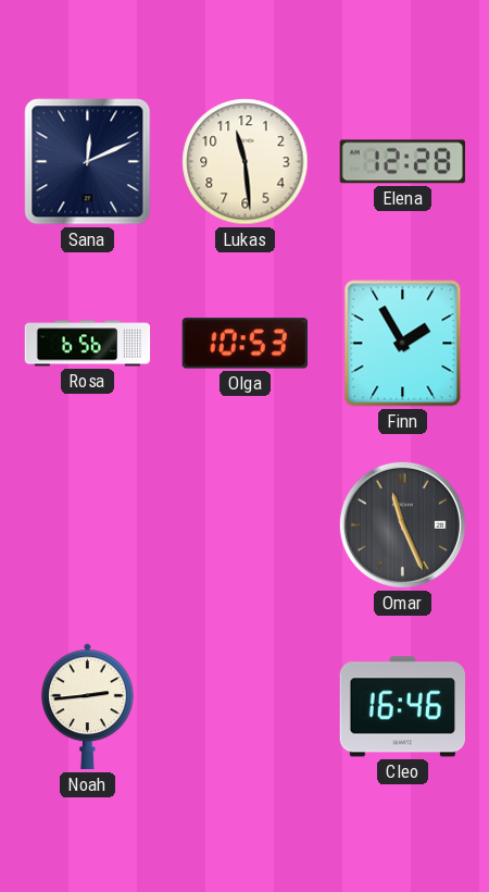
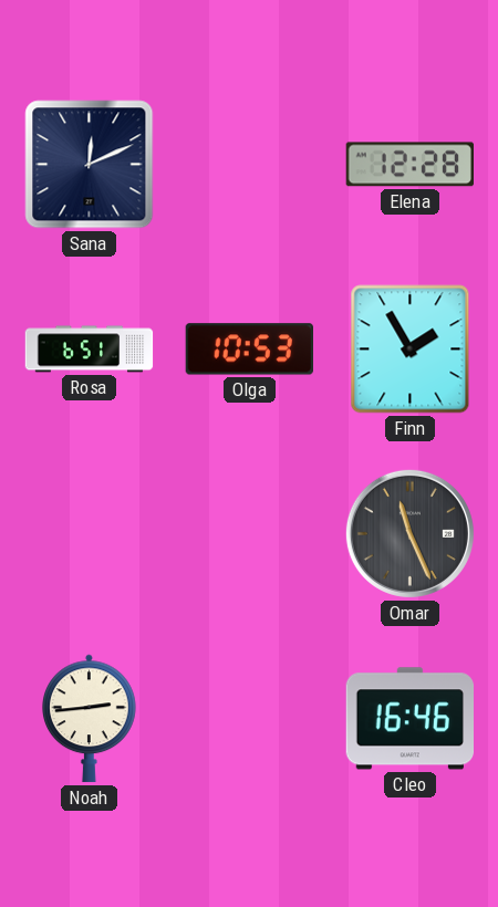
Lukas: 11:29 -> none (246, 162)
Rosa: 6:56 -> 6:51 (90, 350)
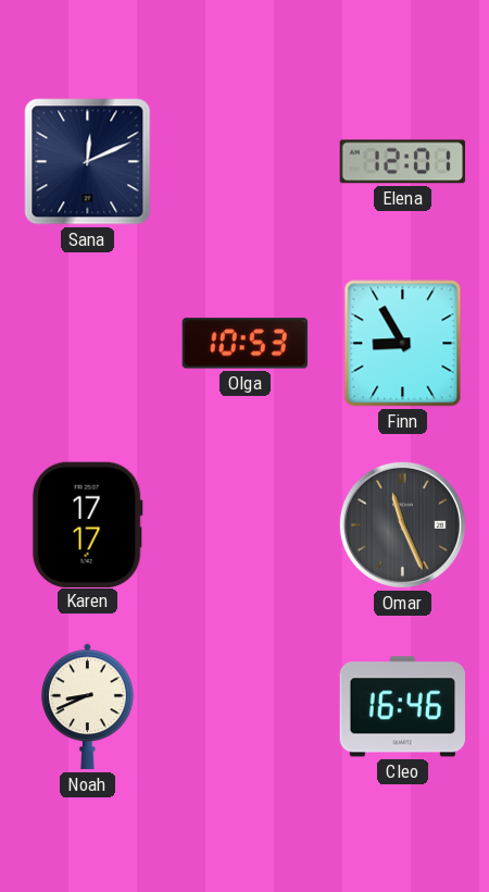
Elena: 12:28 -> 12:01 (402, 162)
Rosa: 6:51 -> none (90, 350)
Finn: 1:55 -> 8:55 (403, 344)
Karen: none -> 17:17 (87, 524)
Noah: 2:44 -> 8:41 (88, 707)
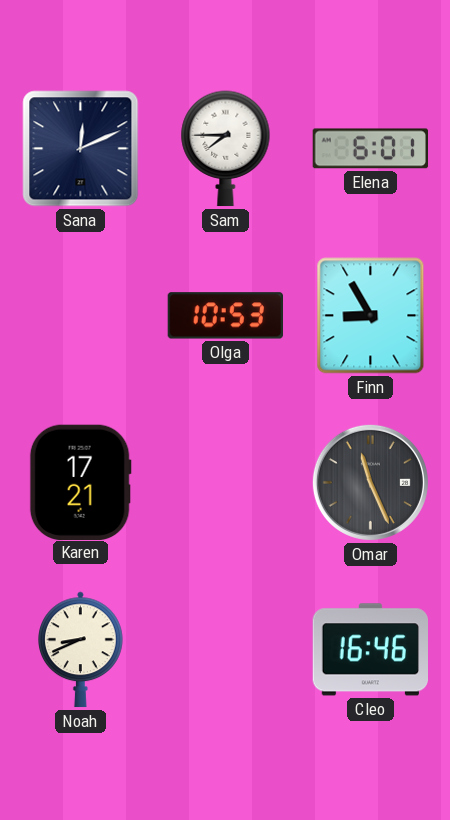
Sam: none -> 7:45 (226, 149)
Elena: 12:01 -> 6:01 (370, 149)
Karen: 17:17 -> 17:21 (80, 482)
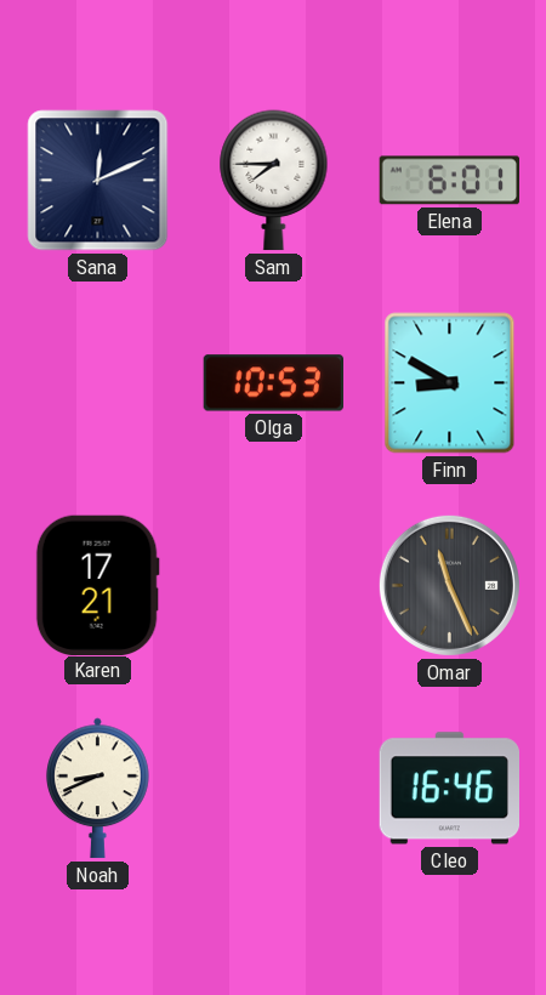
Finn: 8:55 -> 8:50 (450, 383)
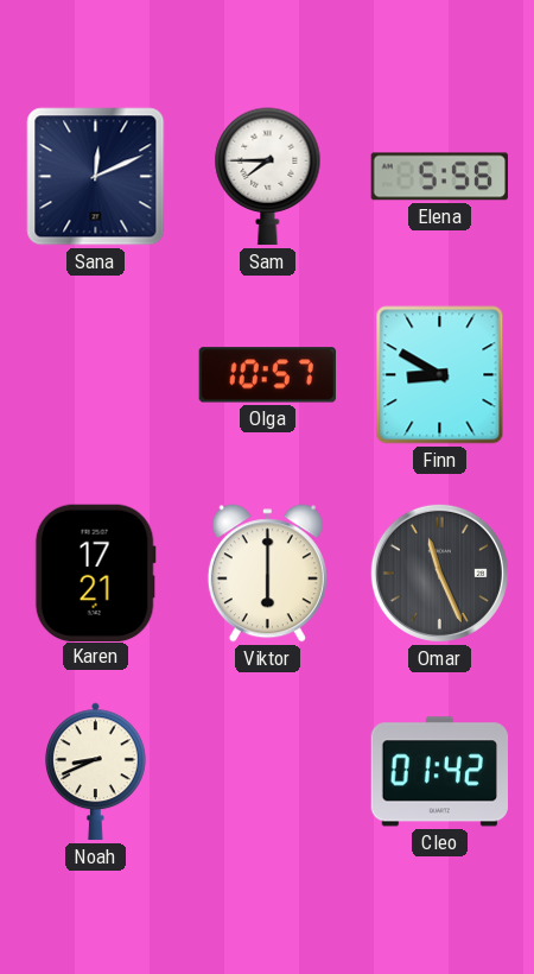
Elena: 6:01 -> 5:56 (439, 177)
Olga: 10:53 -> 10:57 (267, 375)
Viktor: none -> 6:00 (267, 574)
Cleo: 16:46 -> 01:42 (439, 772)
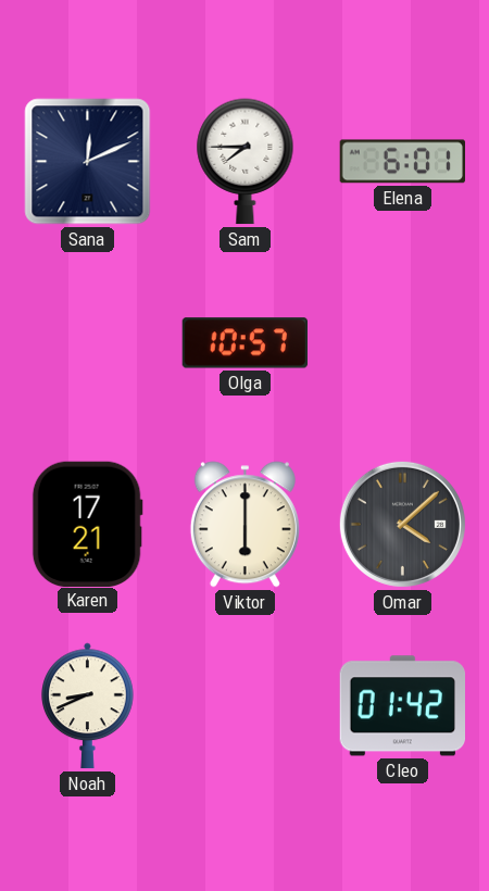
Elena: 5:56 -> 6:01 (402, 162)
Finn: 8:50 -> none (440, 375)
Omar: 11:26 -> 4:08 (402, 524)
